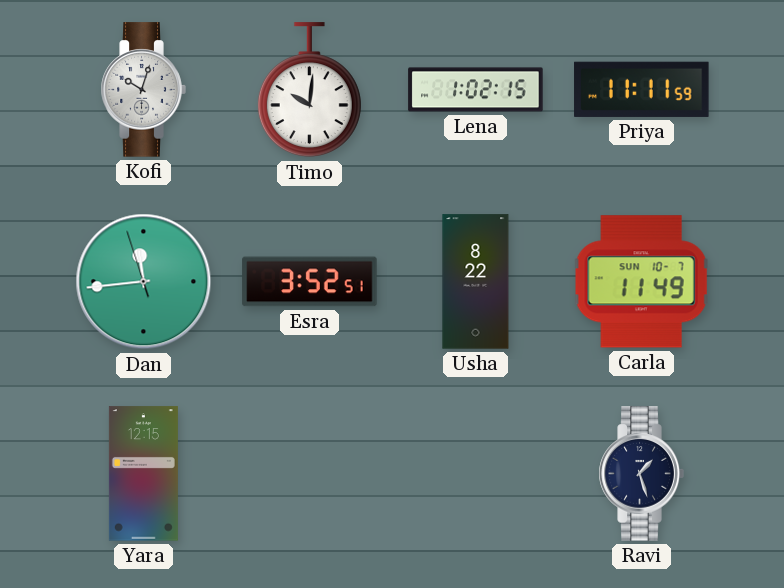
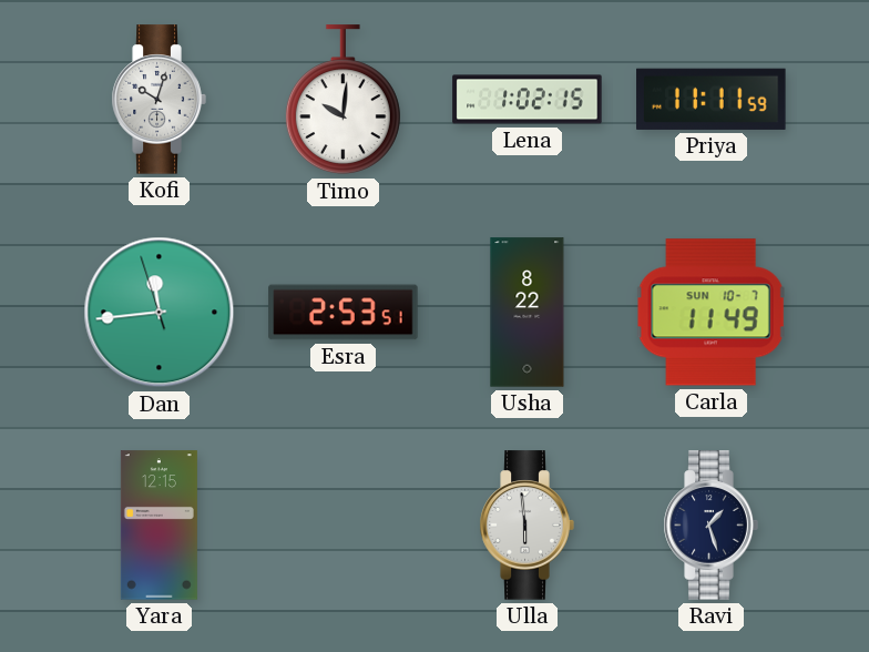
Esra: 3:52 -> 2:53 (344, 313)
Ulla: none -> 5:59 (526, 526)
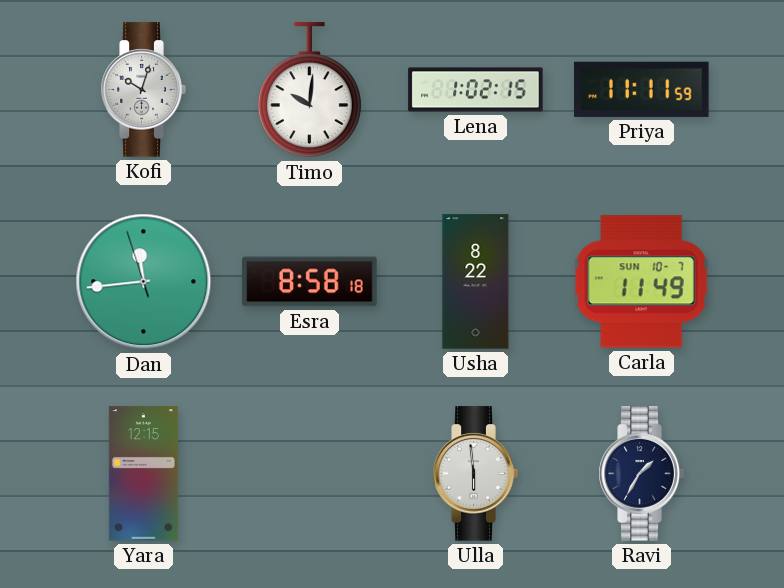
Esra: 2:53 -> 8:58 (310, 282)
Ravi: 1:27 -> 1:35 (641, 474)
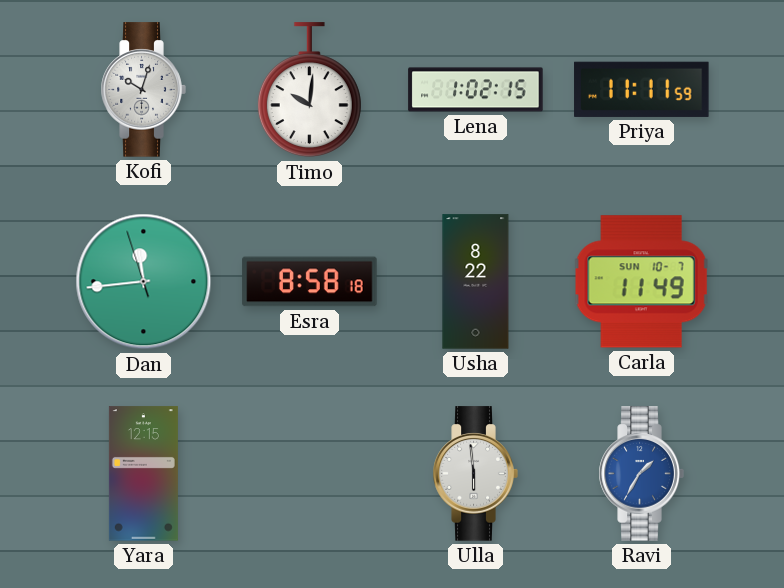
Ravi dial: navy -> blue (641, 474)
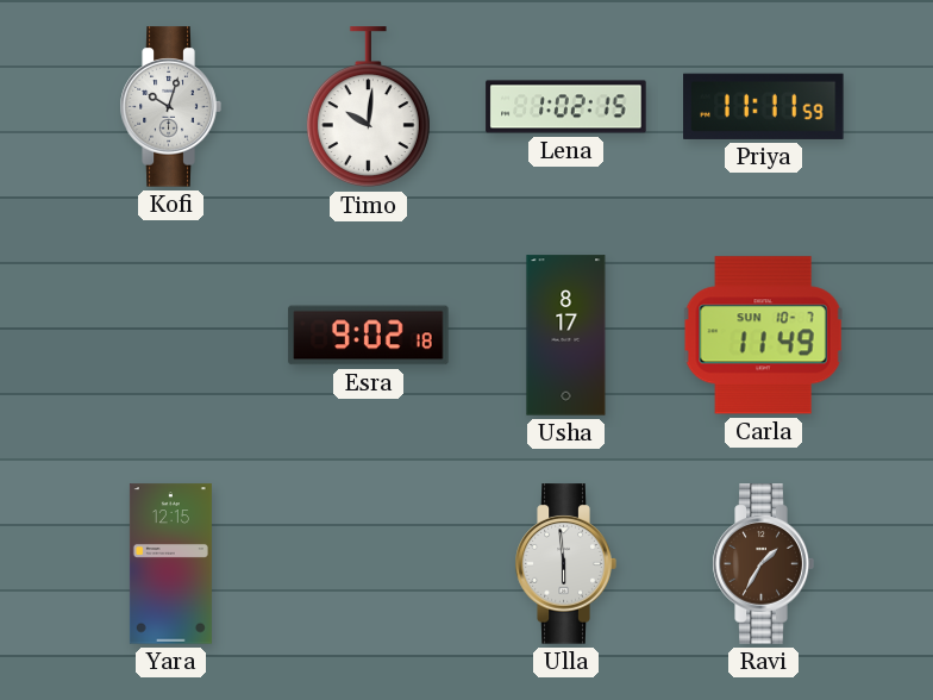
Dan: 11:43 -> none (144, 282)
Esra: 8:58 -> 9:02 (369, 336)
Usha: 8:22 -> 8:17 (566, 336)
Ravi dial: blue -> brown (763, 564)
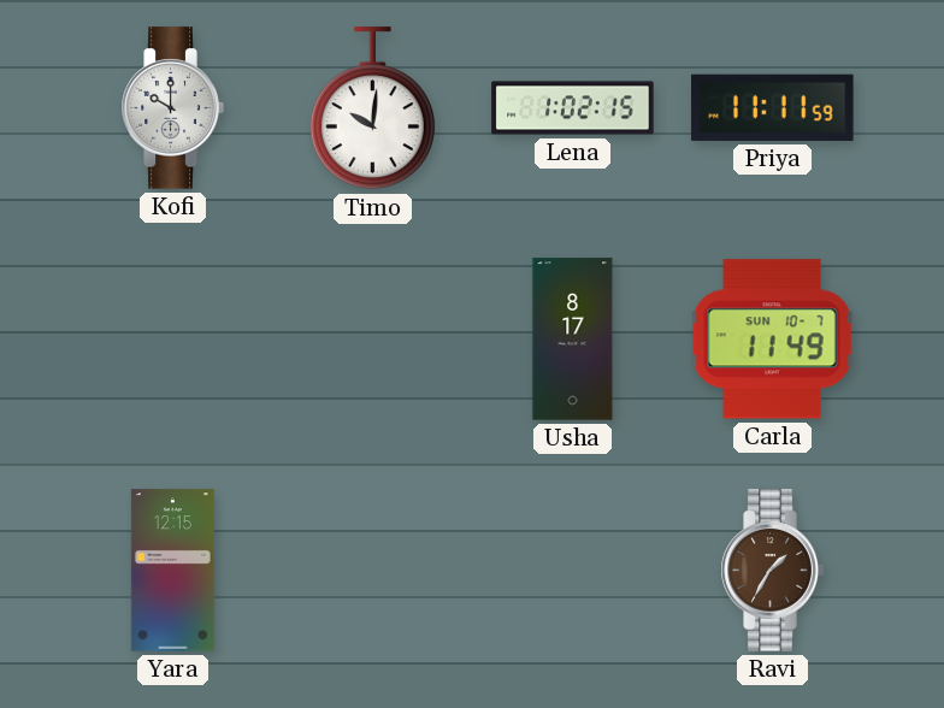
Kofi: 10:03 -> 10:00 (172, 108)
Esra: 9:02 -> none (369, 336)
Ulla: 5:59 -> none (565, 564)
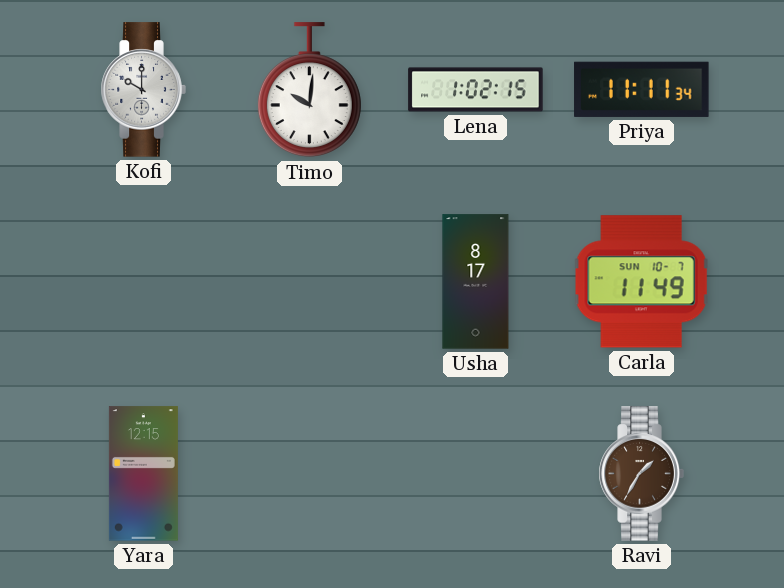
Priya: 11:11:59 -> 11:11:34 (642, 89)
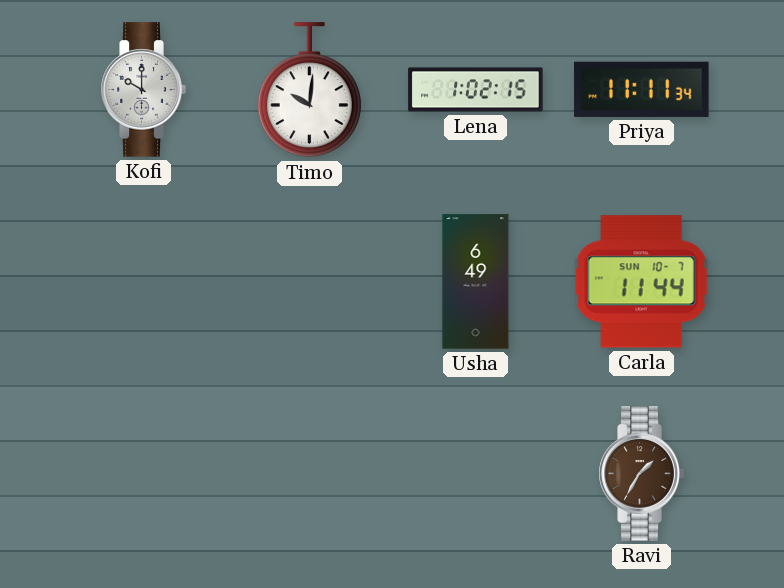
Usha: 8:17 -> 6:49 (476, 282)
Carla: 11:49 -> 11:44 (641, 282)
Yara: 12:15 -> none (143, 474)
